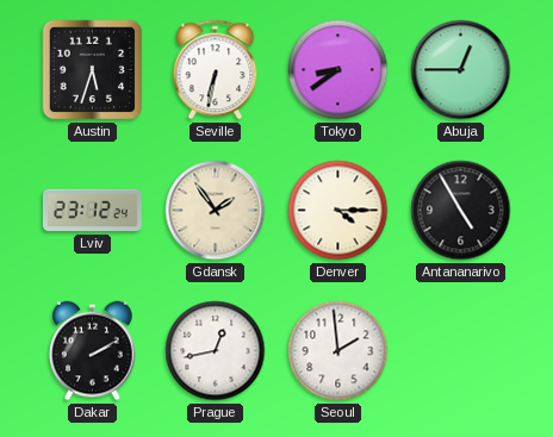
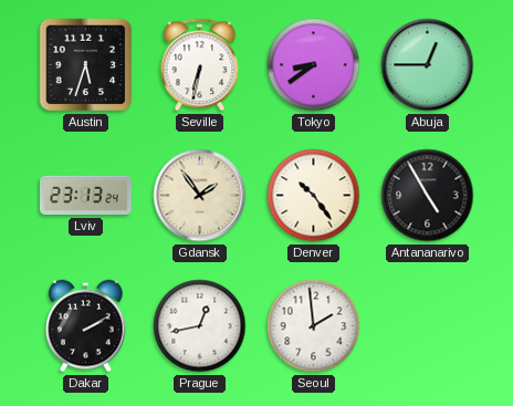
Lviv: 23:12 -> 23:13 (85, 196)
Denver: 4:15 -> 10:24 (314, 196)
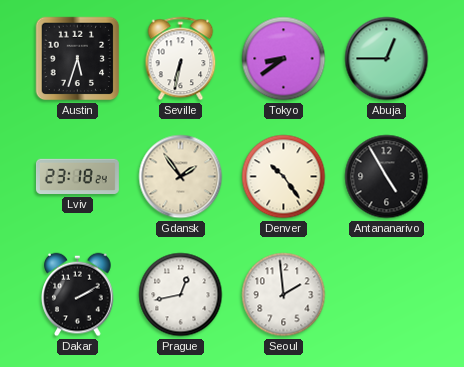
Lviv: 23:13 -> 23:18 (77, 177)
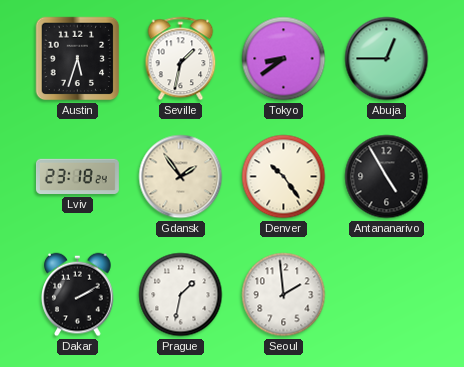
Seville: 6:32 -> 1:32 (181, 59)
Prague: 12:43 -> 1:32 (181, 295)
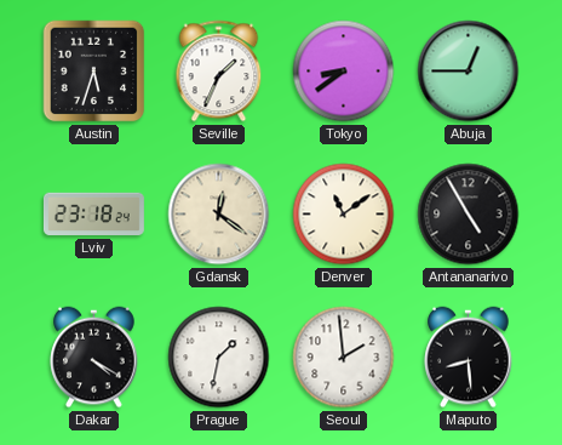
Seville: 1:32 -> 1:34 (219, 72)
Gdansk: 1:54 -> 12:21 (219, 215)
Denver: 10:24 -> 11:09 (344, 215)
Dakar: 2:10 -> 4:20 (94, 358)
Maputo: none -> 8:29 (469, 358)
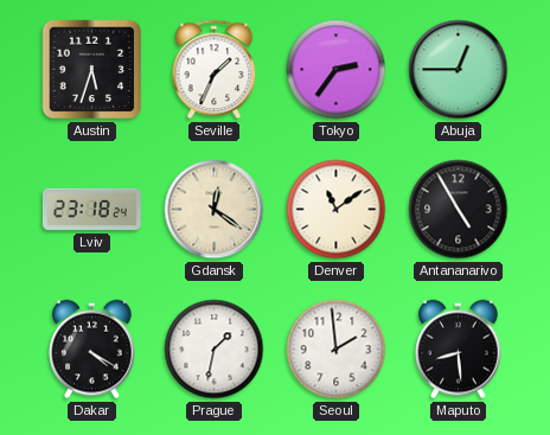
Tokyo: 8:39 -> 2:36 (337, 70)
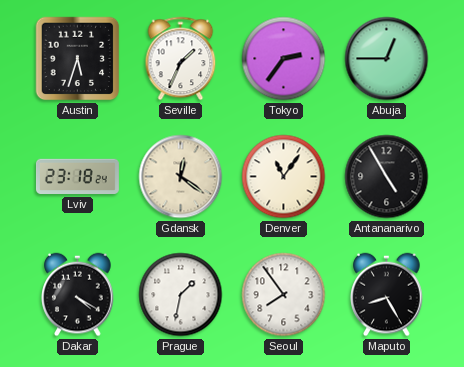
Denver: 11:09 -> 11:06 (284, 177)
Seoul: 1:59 -> 7:54 (284, 295)
Maputo: 8:29 -> 8:25 (387, 295)
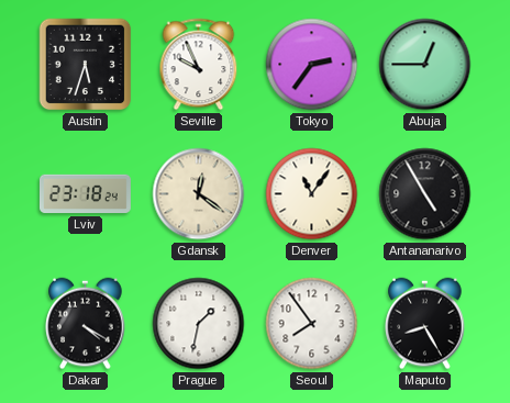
Seville: 1:34 -> 9:56 (199, 65)
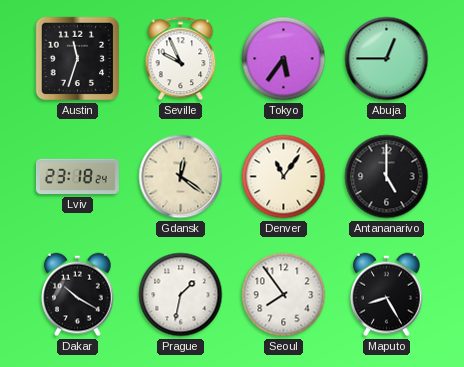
Austin: 5:33 -> 11:33 (78, 59)
Tokyo: 2:36 -> 5:36 (284, 59)
Antananarivo: 4:55 -> 5:00 (387, 177)
Dakar: 4:20 -> 10:20 (78, 295)
